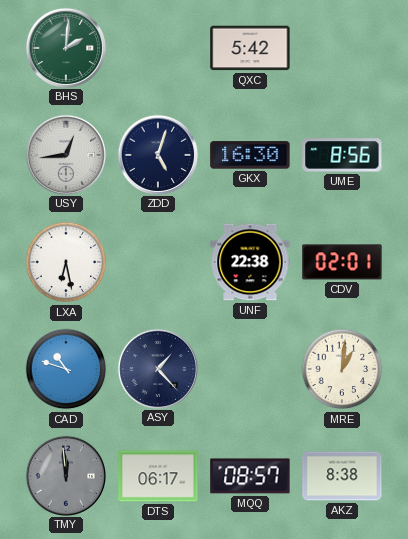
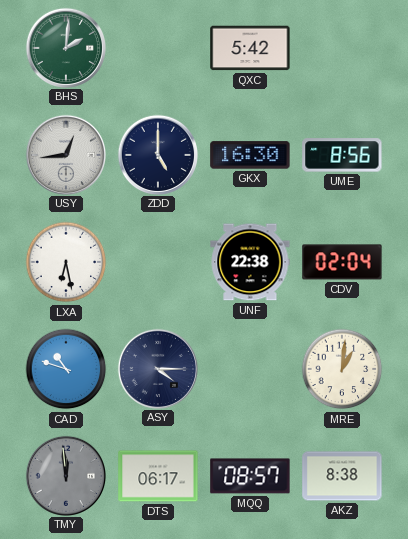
ZDD: 5:03 -> 5:00 (157, 154)
CDV: 02:01 -> 02:04 (342, 262)
ASY: 1:23 -> 4:15 (157, 368)
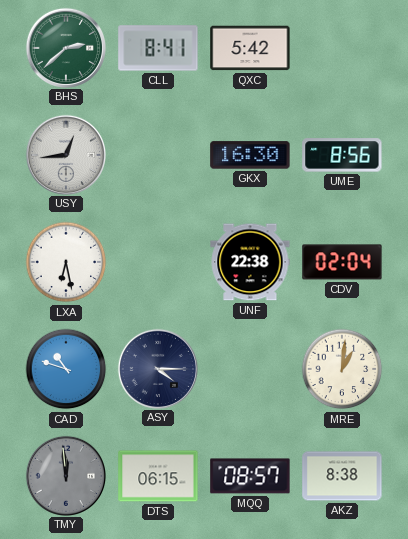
BHS: 2:01 -> 2:38 (65, 47)
CLL: none -> 8:41 (158, 48)
ZDD: 5:00 -> none (157, 154)
DTS: 06:17 -> 06:15 (158, 476)
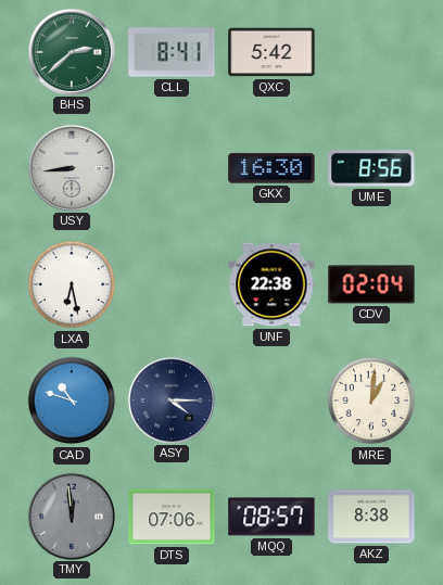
USY: 12:44 -> 8:44 (71, 167)
DTS: 06:15 -> 07:06 (172, 517)
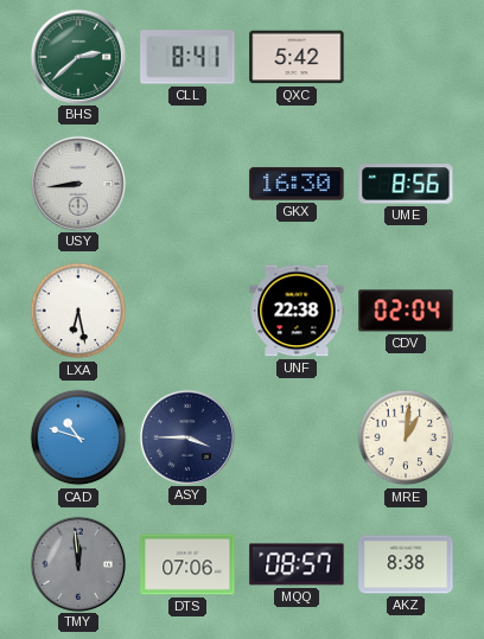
ASY: 4:15 -> 3:45 (186, 436)
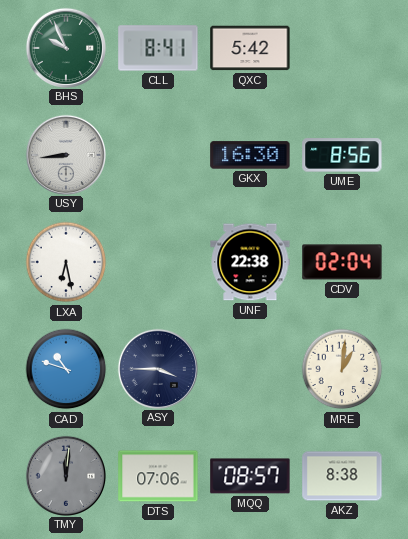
BHS: 2:38 -> 9:56 (65, 47)
TMY: 11:59 -> 12:01 (65, 475)
